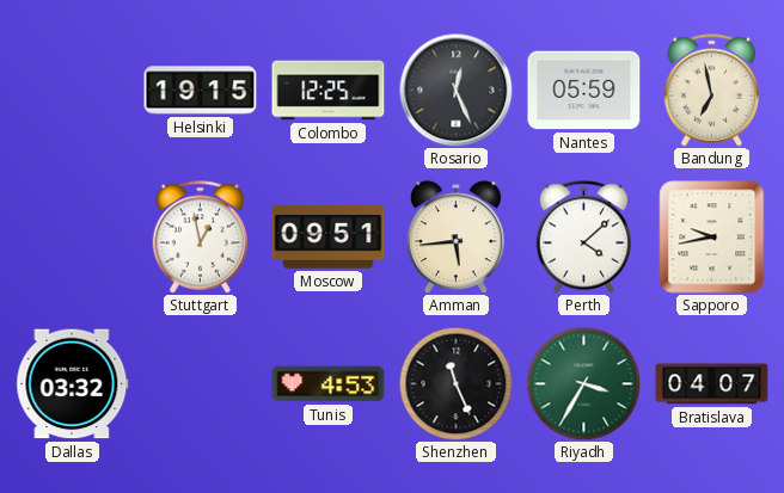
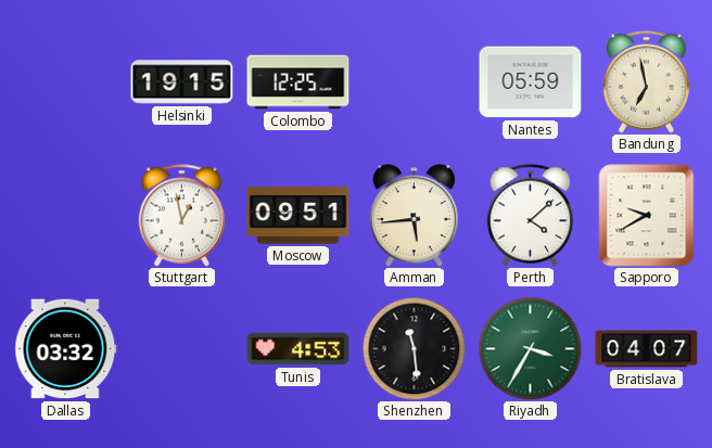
Rosario: 12:26 -> none (455, 90)
Sapporo: 9:43 -> 9:40 (647, 216)
Shenzhen: 11:26 -> 11:29 (414, 348)
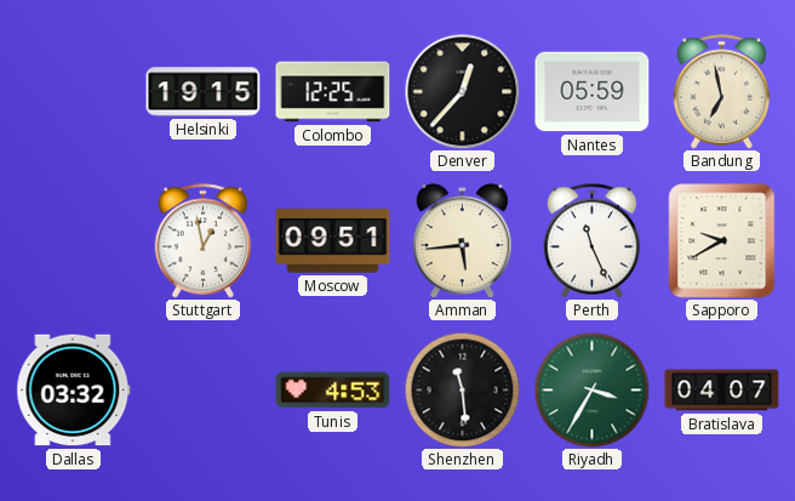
Denver: none -> 12:37 (462, 91)
Perth: 4:08 -> 11:26 (593, 241)
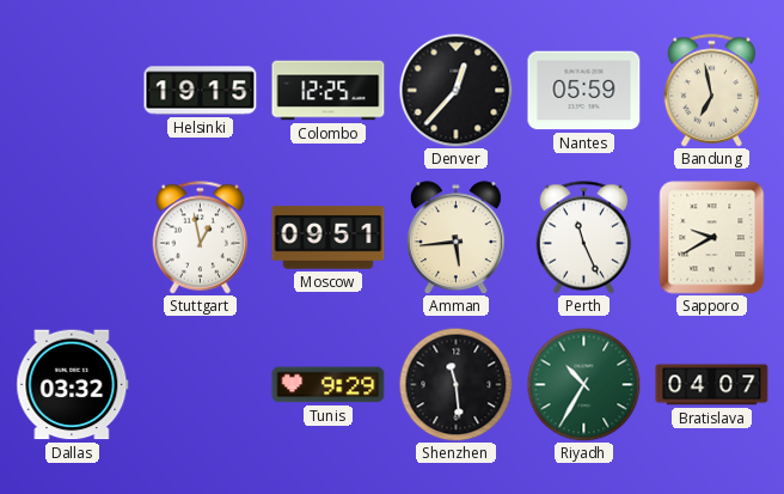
Tunis: 4:53 -> 9:29 (329, 385)
Riyadh: 3:35 -> 10:35 (583, 384)
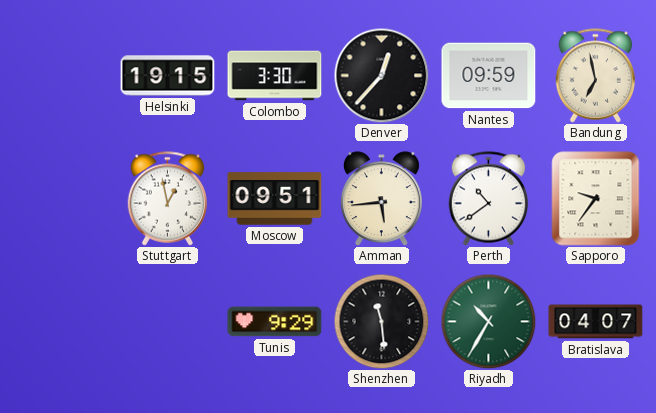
Colombo: 12:25 -> 3:30 (275, 76)
Nantes: 05:59 -> 09:59 (489, 76)
Perth: 11:26 -> 10:39 (489, 199)
Sapporo: 9:40 -> 9:36 (596, 199)
Dallas: 03:32 -> none (73, 385)
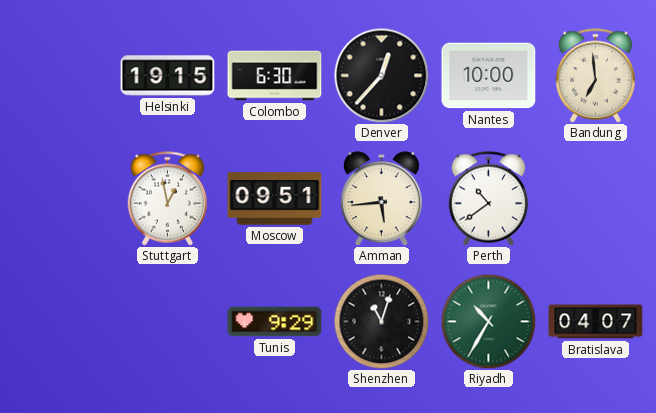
Colombo: 3:30 -> 6:30 (275, 76)
Nantes: 09:59 -> 10:00 (489, 76)
Bandung: 6:58 -> 6:59 (596, 76)
Sapporo: 9:36 -> none (596, 199)
Shenzhen: 11:29 -> 11:03 (381, 321)
